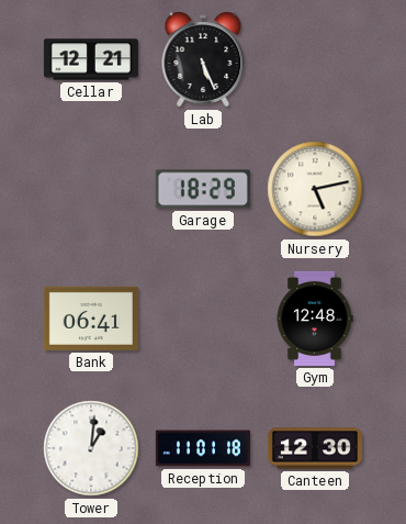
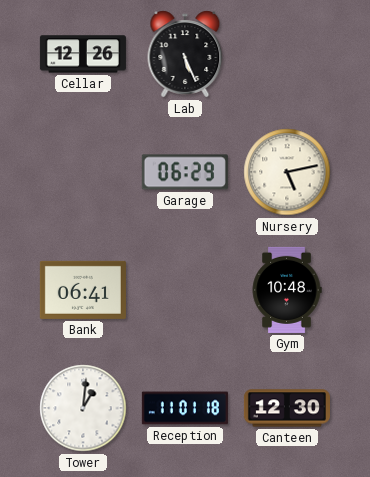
Cellar: 12:21 -> 12:26 (83, 54)
Garage: 18:29 -> 06:29 (185, 172)
Gym: 12:48 -> 10:48 (287, 290)
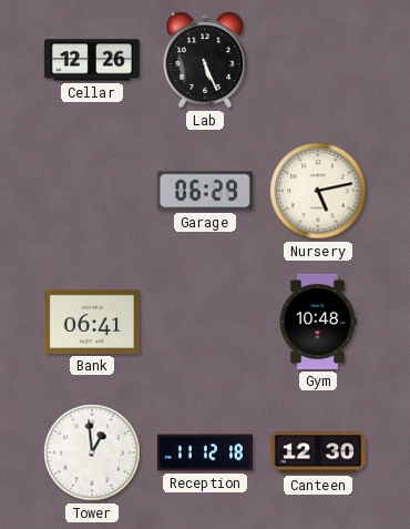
Tower: 1:01 -> 12:59 (92, 452)
Reception: 11:01 -> 11:12 (205, 452)
